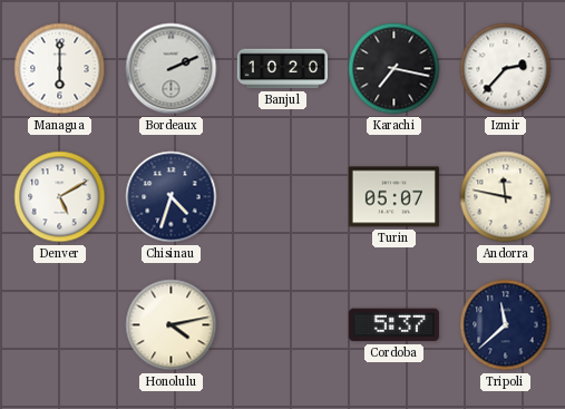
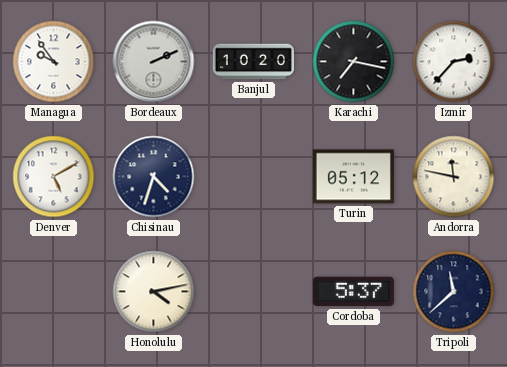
Managua: 6:00 -> 9:54 (54, 62)
Turin: 05:07 -> 05:12 (353, 177)
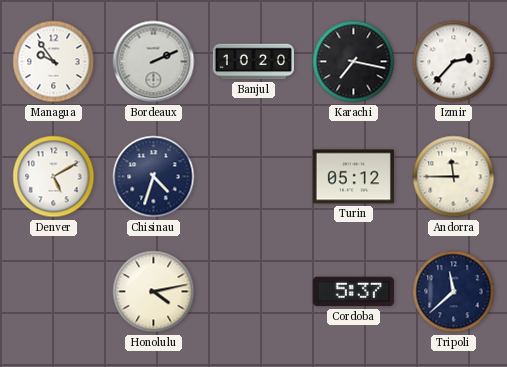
Andorra: 11:47 -> 11:45 (454, 177)
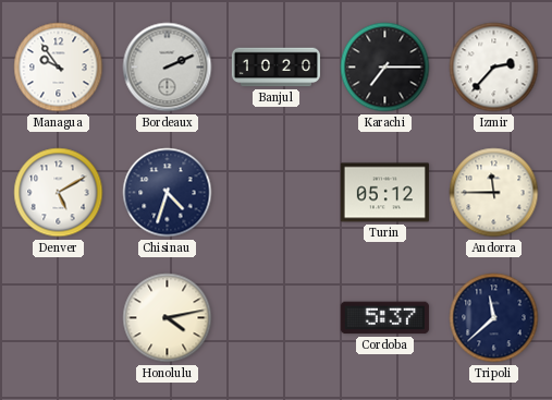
Karachi: 7:17 -> 7:15 (385, 68)
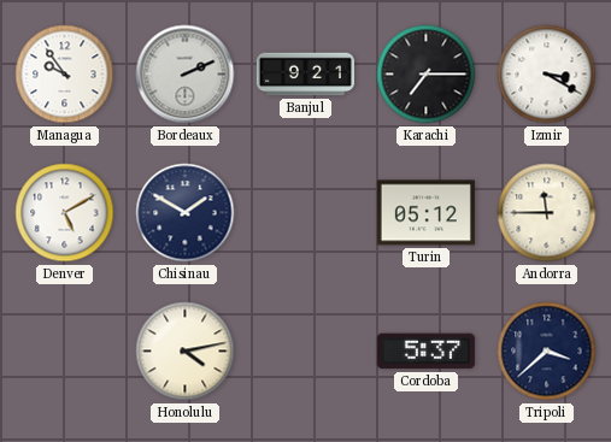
Banjul: 10:20 -> 9:21 (305, 75)
Izmir: 2:37 -> 3:20 (547, 75)
Chisinau: 4:33 -> 1:50 (186, 213)
Tripoli: 11:38 -> 3:38 (547, 352)
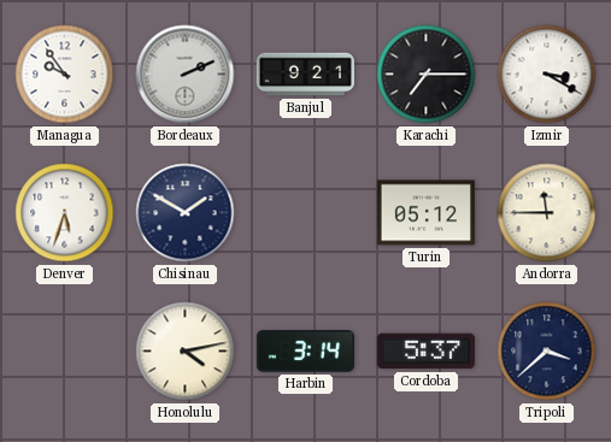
Denver: 5:10 -> 5:33 (65, 213)
Harbin: none -> 3:14 (305, 352)
